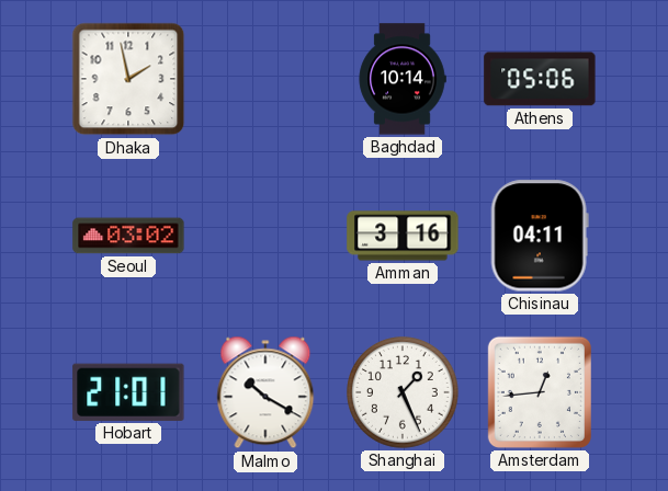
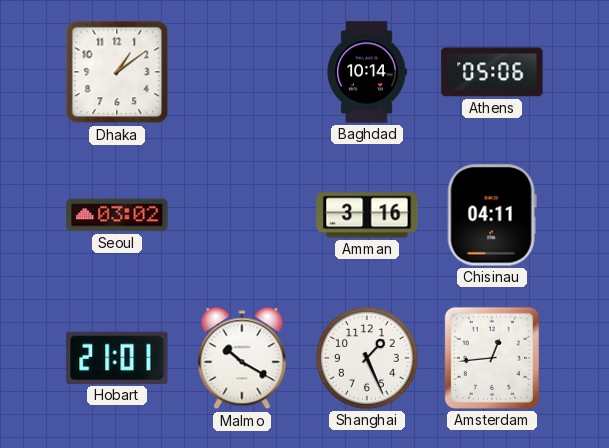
Dhaka: 1:58 -> 1:09 (117, 72)
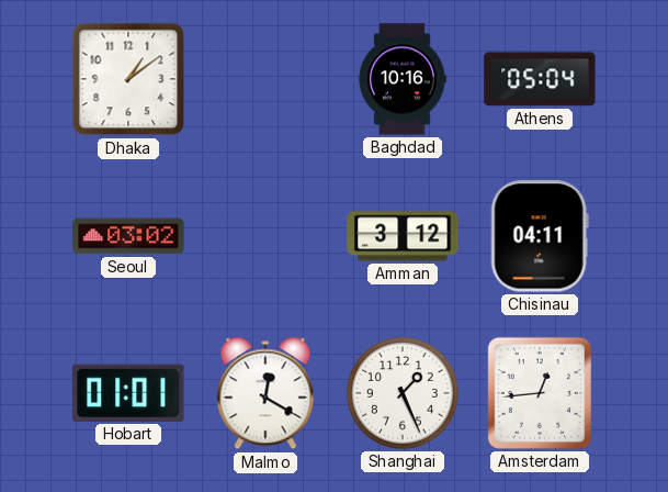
Baghdad: 10:14 -> 10:16 (403, 79)
Athens: 05:06 -> 05:04 (540, 79)
Amman: 3:16 -> 3:12 (403, 236)
Hobart: 21:01 -> 01:01 (128, 393)
Malmo: 10:20 -> 12:20 (265, 393)
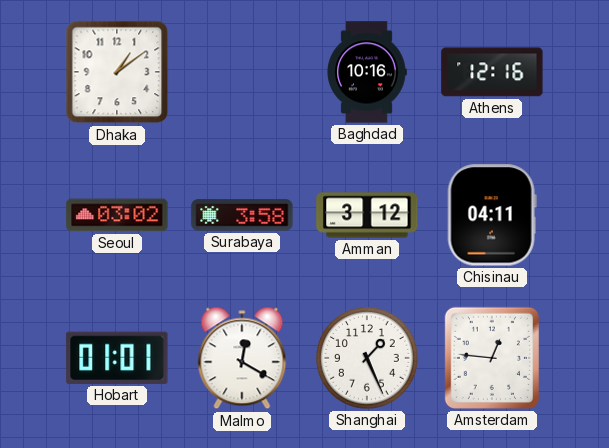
Athens: 05:04 -> 12:16 (492, 72)
Surabaya: none -> 3:58 (242, 215)
Amsterdam: 12:44 -> 12:46 (492, 358)
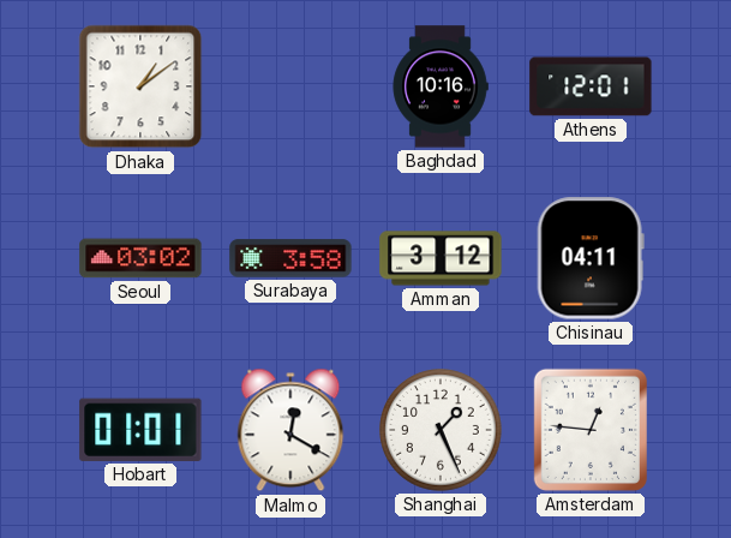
Athens: 12:16 -> 12:01 (591, 86)
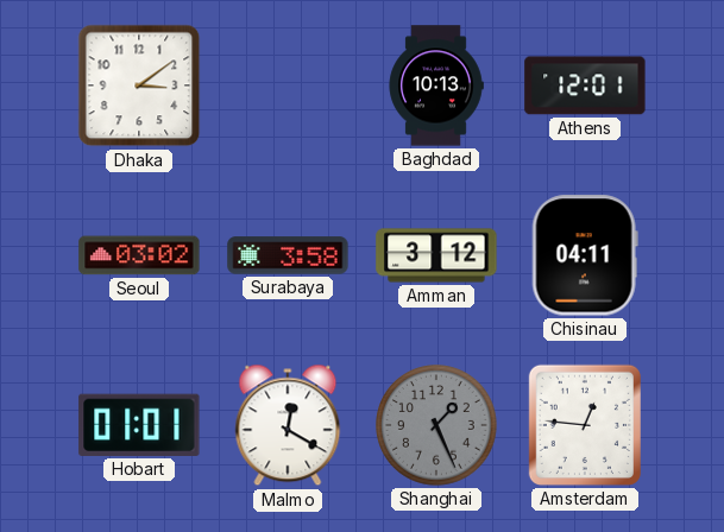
Dhaka: 1:09 -> 3:09 (139, 85)
Baghdad: 10:16 -> 10:13 (436, 85)
Shanghai dial: white -> grey (437, 426)
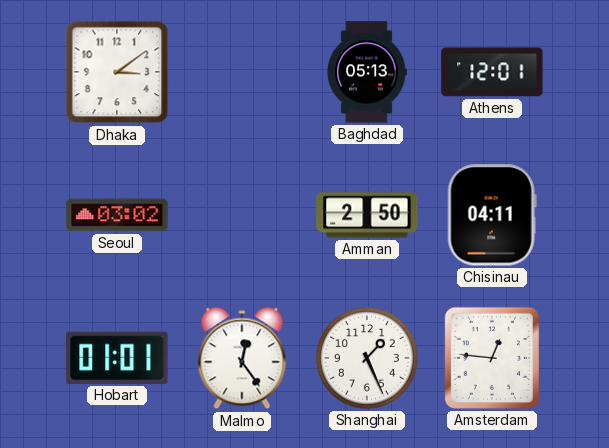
Baghdad: 10:13 -> 05:13 (367, 72)
Surabaya: 3:58 -> none (288, 255)
Amman: 3:12 -> 2:50 (367, 215)
Malmo: 12:20 -> 12:24 (242, 358)
Shanghai dial: grey -> white (368, 359)
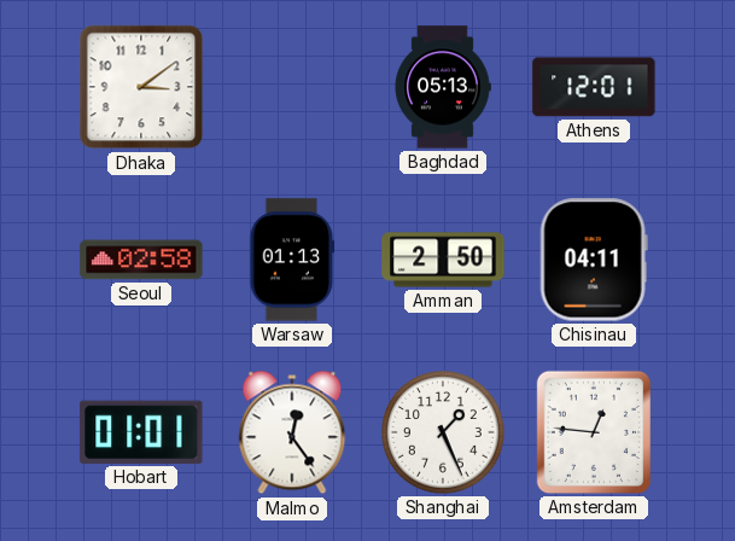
Seoul: 03:02 -> 02:58 (141, 260)
Warsaw: none -> 01:13 (292, 260)
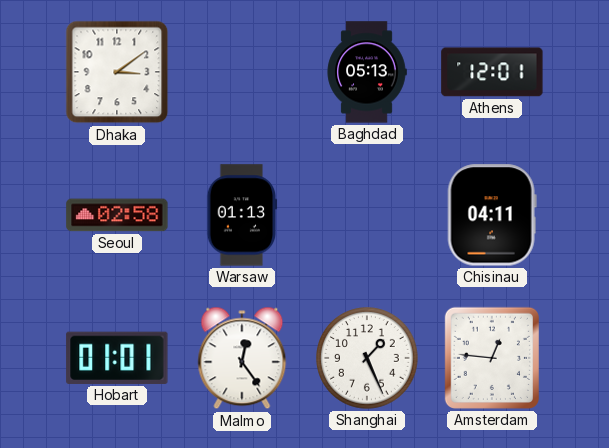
Amman: 2:50 -> none (443, 260)
